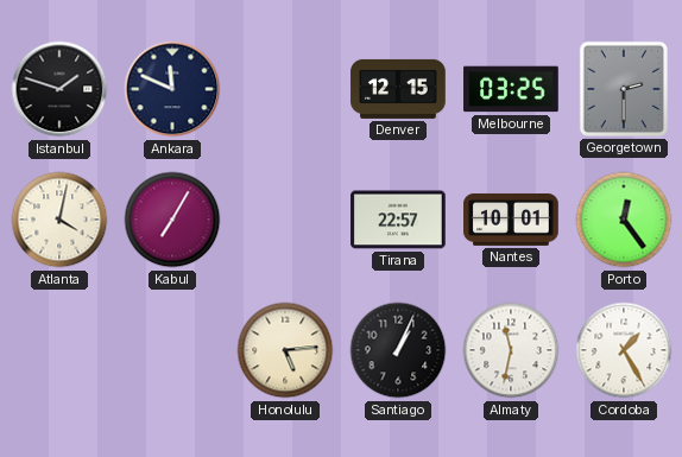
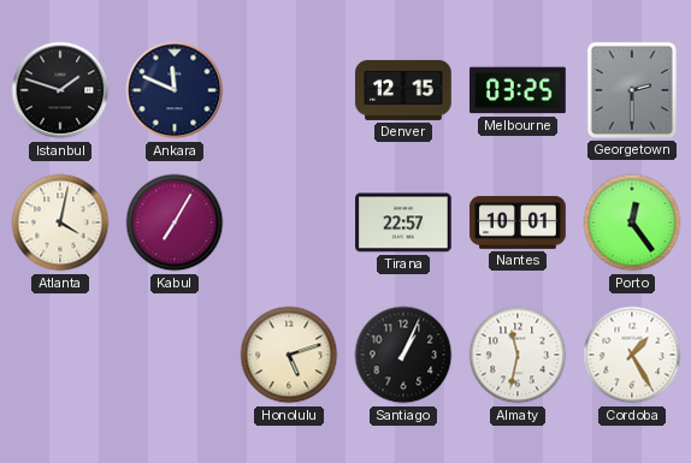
Honolulu: 5:14 -> 5:12 (289, 355)
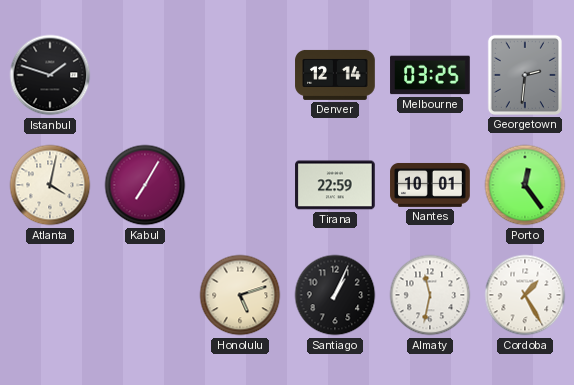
Ankara: 11:49 -> none (175, 90)
Denver: 12:15 -> 12:14 (335, 75)
Georgetown: 2:30 -> 2:31 (525, 75)
Tirana: 22:57 -> 22:59 (335, 185)
